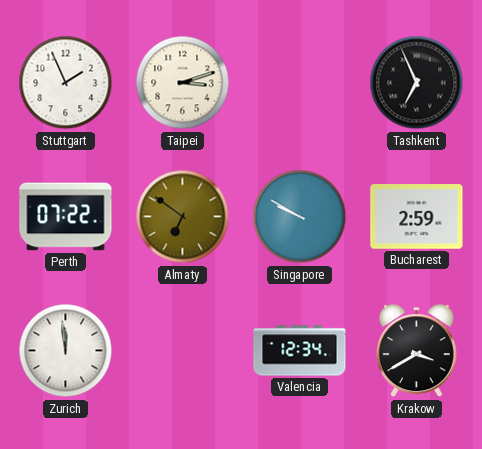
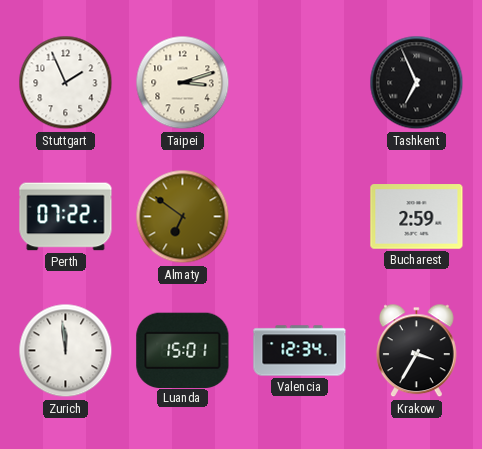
Singapore: 9:50 -> none (300, 217)
Luanda: none -> 15:01 (183, 350)
Krakow: 3:40 -> 3:35 (416, 351)
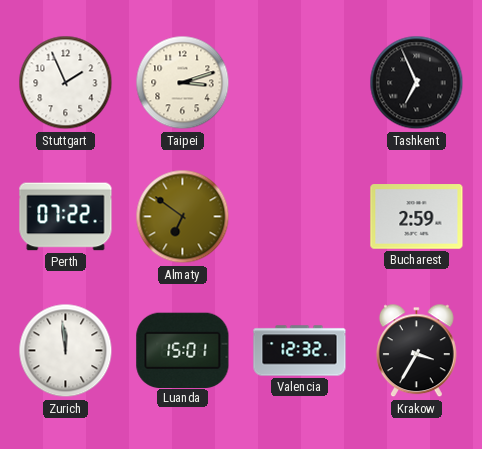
Valencia: 12:34 -> 12:32 (300, 351)
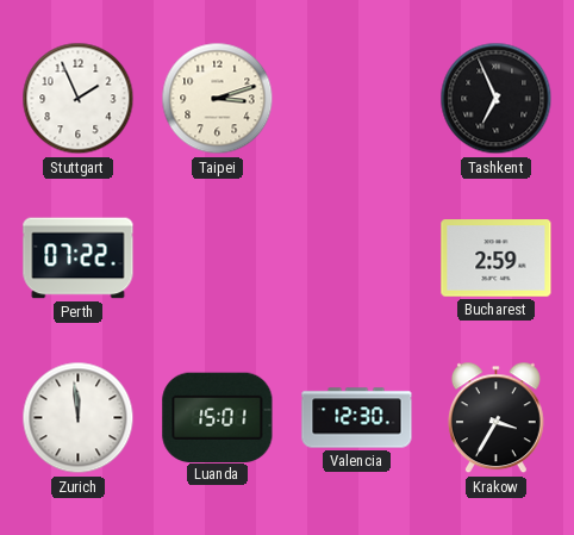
Almaty: 6:51 -> none (183, 217)
Valencia: 12:32 -> 12:30 (357, 418)
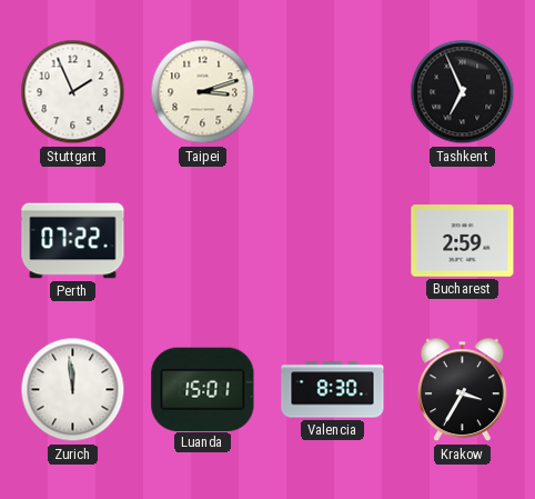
Valencia: 12:30 -> 8:30 (333, 390)
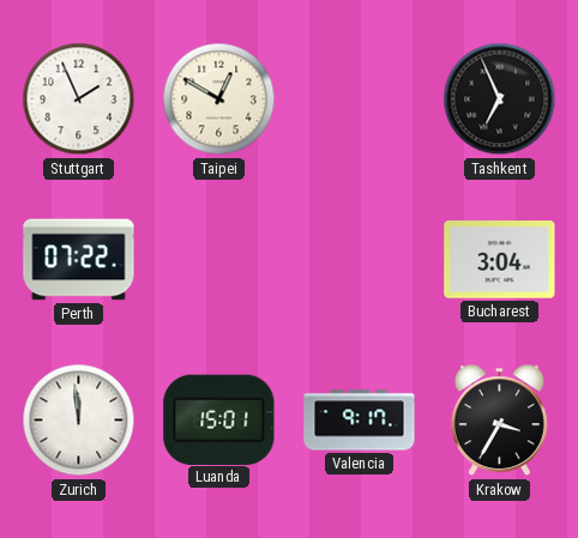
Taipei: 3:12 -> 12:50 (219, 99)
Bucharest: 2:59 -> 3:04 (500, 260)
Valencia: 8:30 -> 9:17 (360, 421)
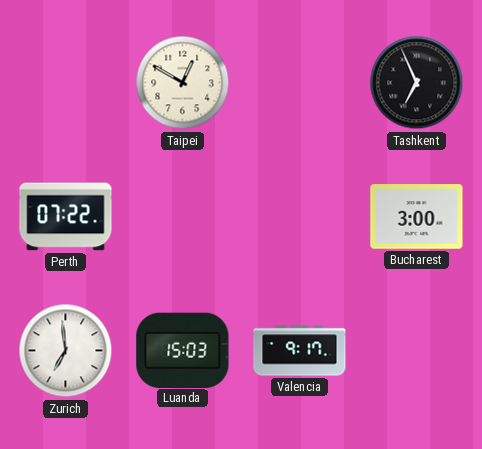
Stuttgart: 1:56 -> none (79, 99)
Bucharest: 3:04 -> 3:00 (417, 217)
Zurich: 11:59 -> 6:59 (66, 351)
Luanda: 15:01 -> 15:03 (183, 350)
Krakow: 3:35 -> none (499, 421)
